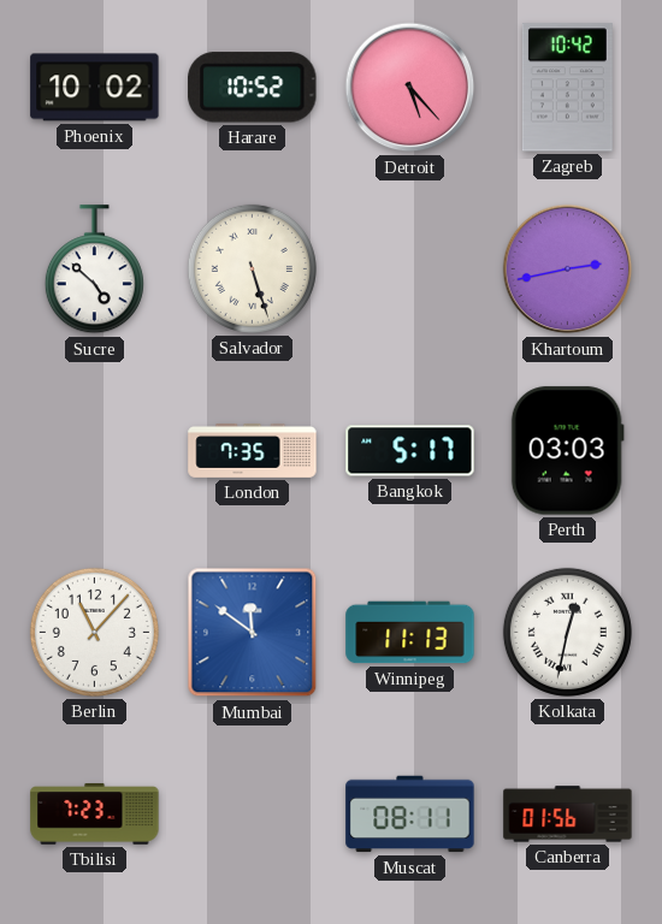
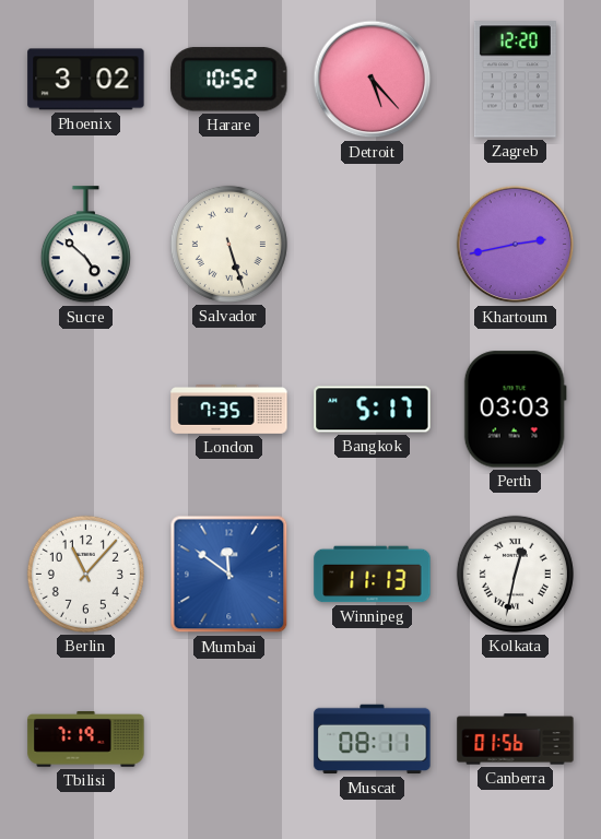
Phoenix: 10:02 -> 3:02 (86, 80)
Zagreb: 10:42 -> 12:20 (515, 80)
Tbilisi: 7:23 -> 7:19 (86, 740)
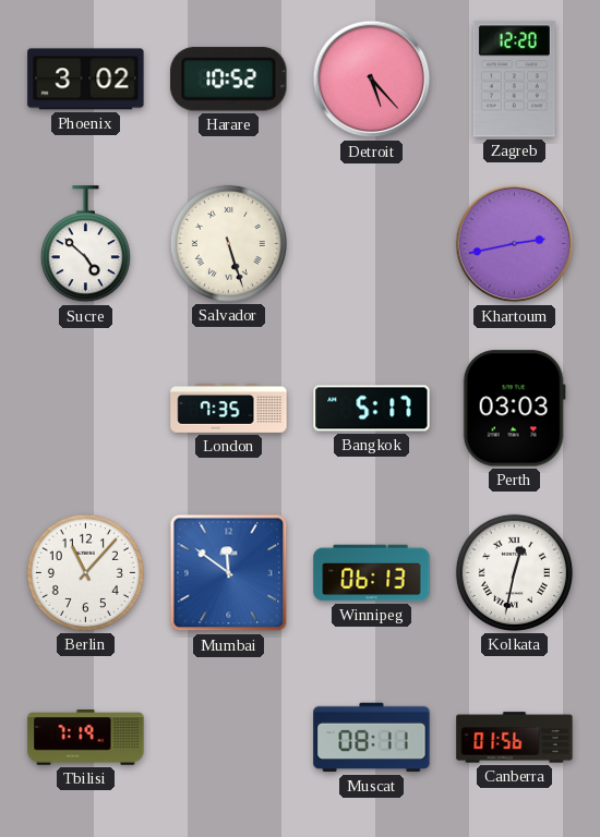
Winnipeg: 11:13 -> 06:13 (372, 573)
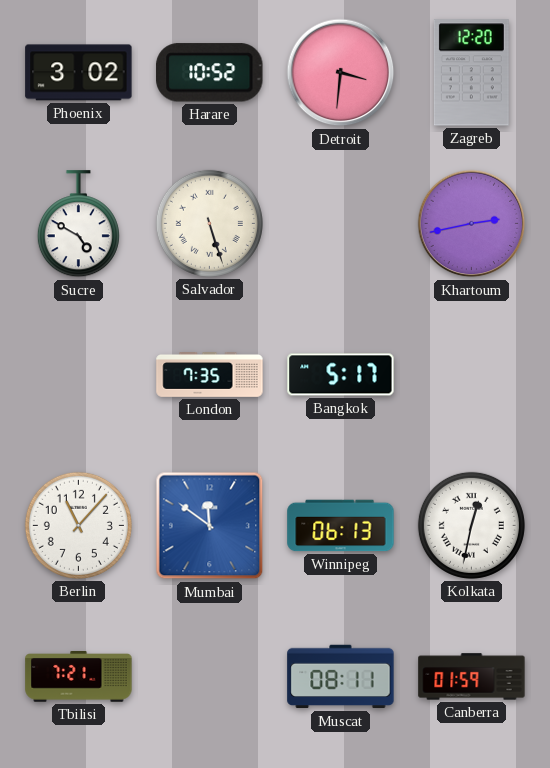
Detroit: 5:23 -> 3:31 (341, 73)
Sucre: 4:52 -> 4:50 (78, 224)
Perth: 03:03 -> none (514, 409)
Tbilisi: 7:19 -> 7:21 (79, 677)
Canberra: 01:56 -> 01:59 (472, 677)
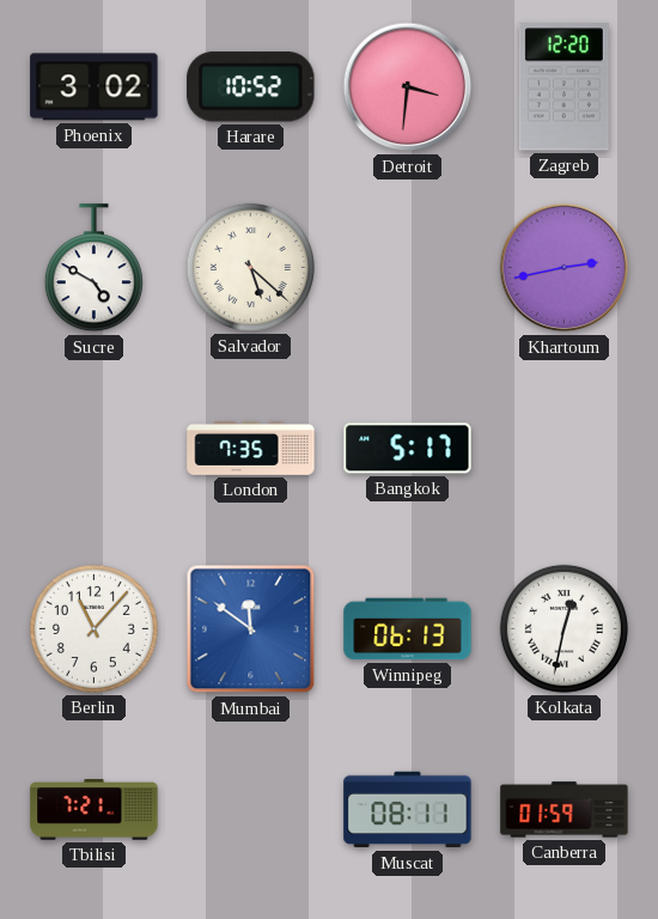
Salvador: 5:27 -> 5:22 (250, 267)
